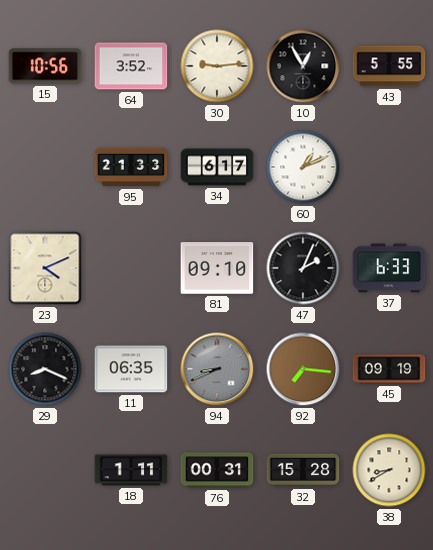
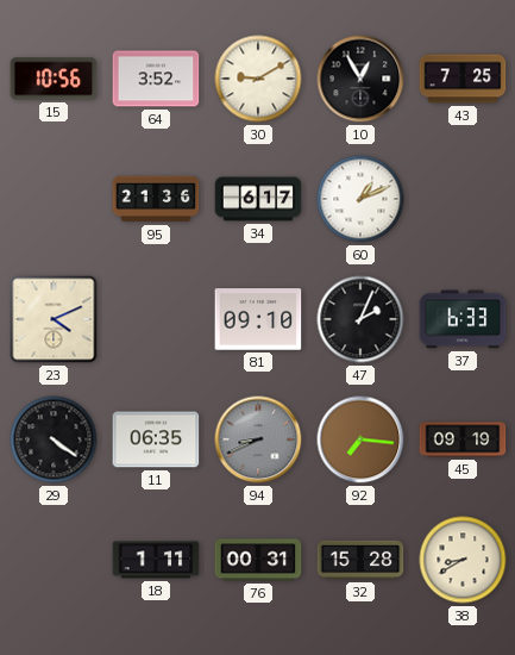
30: 9:14 -> 9:10 (258, 79)
43: 5:55 -> 7:25 (463, 79)
95: 21:33 -> 21:36 (156, 199)
29: 8:19 -> 4:21 (54, 439)
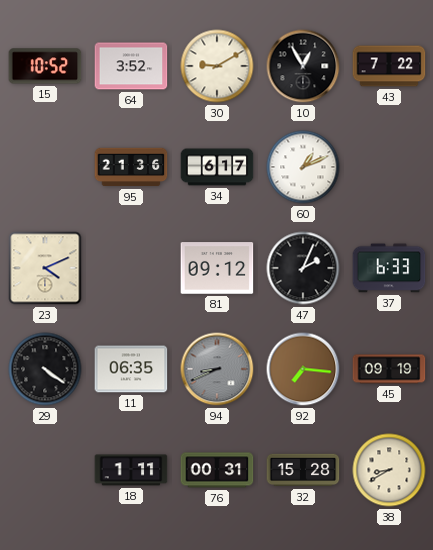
15: 10:56 -> 10:52 (45, 66)
43: 7:25 -> 7:22 (389, 66)
81: 09:10 -> 09:12 (217, 268)
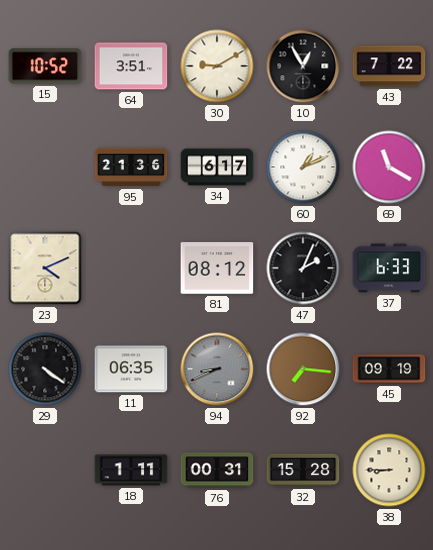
64: 3:52 -> 3:51 (131, 66)
69: none -> 11:20 (389, 167)
81: 09:12 -> 08:12 (217, 268)
38: 8:40 -> 8:45 (389, 470)
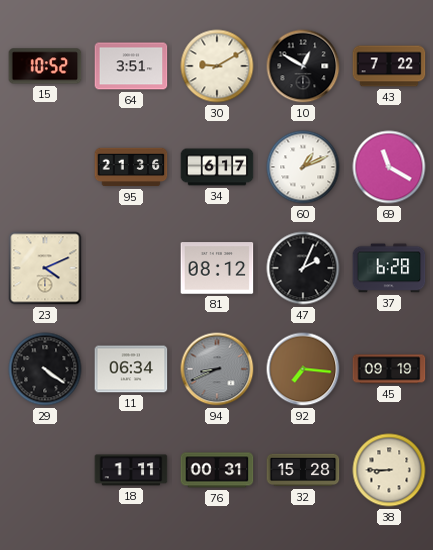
10: 12:55 -> 12:50 (303, 66)
37: 6:33 -> 6:28 (389, 268)
11: 06:35 -> 06:34 (131, 369)
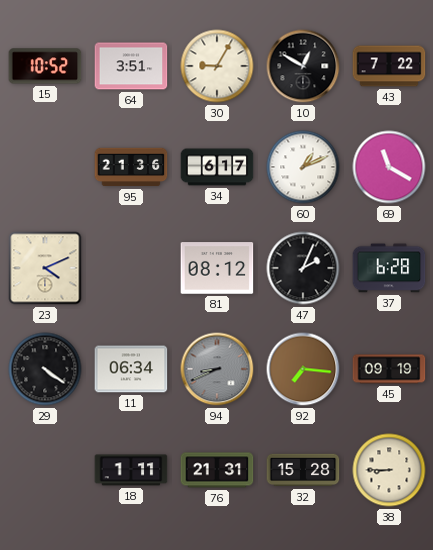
30: 9:10 -> 9:05 (217, 66)
76: 00:31 -> 21:31 (217, 470)
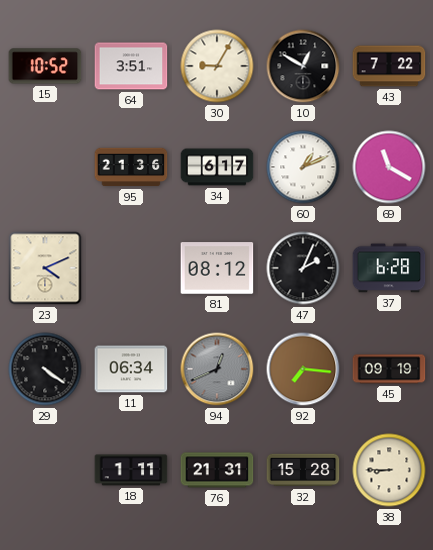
94: 8:41 -> 12:41 (217, 369)
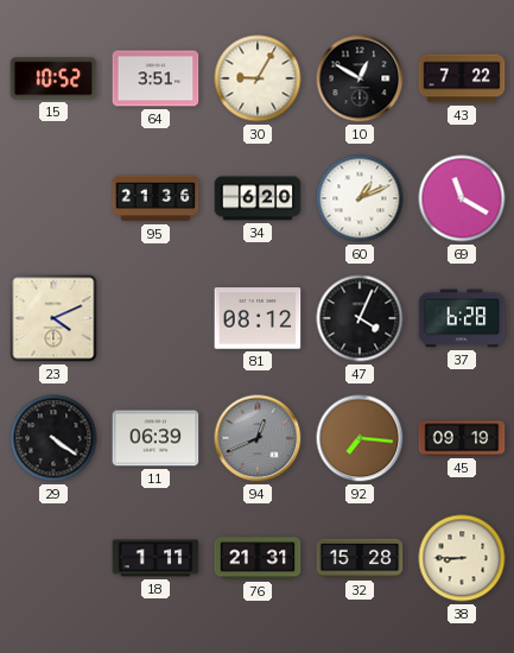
34: 6:17 -> 6:20 (258, 198)
47: 2:04 -> 4:04 (360, 318)
11: 06:34 -> 06:39 (156, 438)
